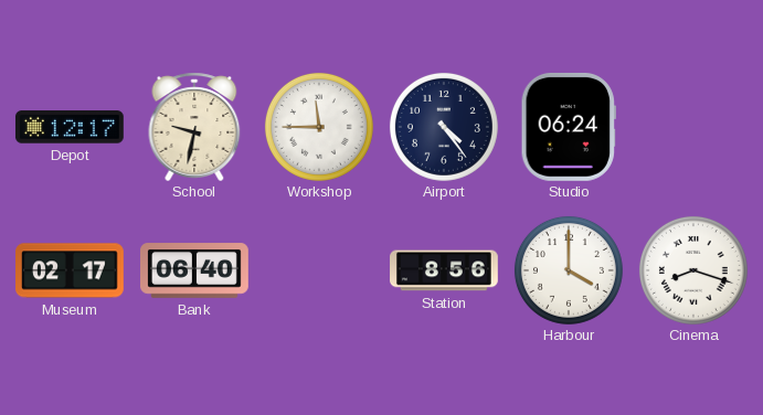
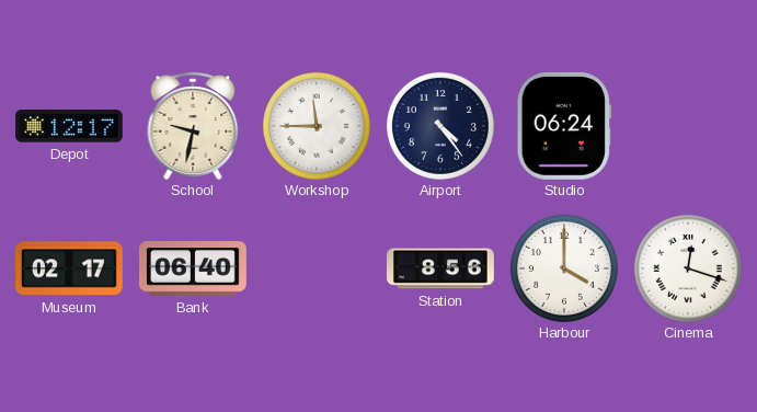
Cinema: 8:18 -> 12:18 (688, 268)
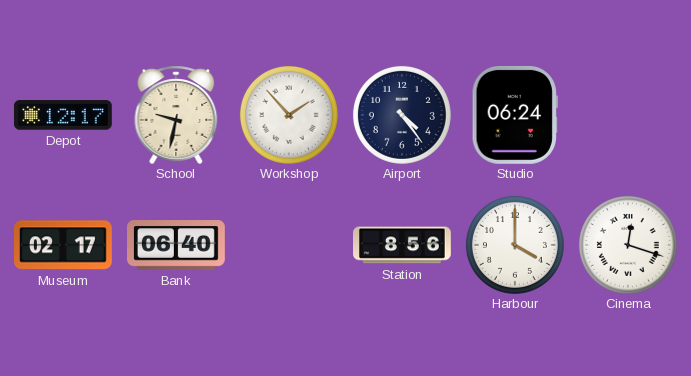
Workshop: 11:45 -> 1:53 (289, 115)
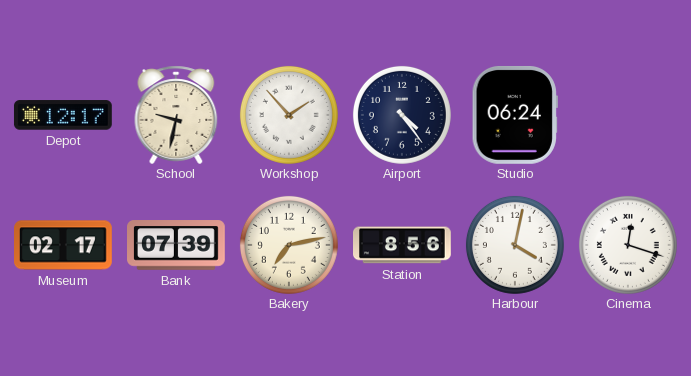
Bank: 06:40 -> 07:39 (177, 245)
Bakery: none -> 7:13 (289, 245)
Harbour: 4:00 -> 4:02 (515, 245)
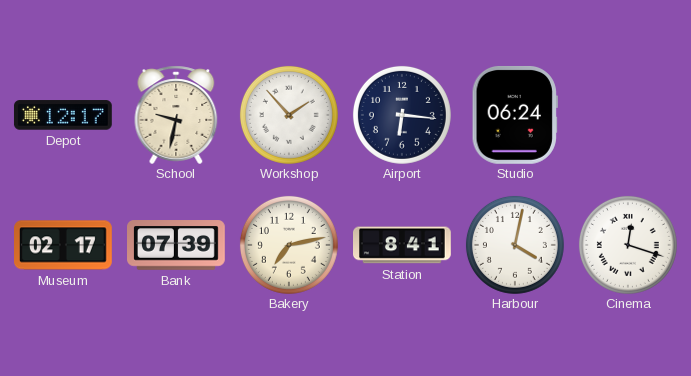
Airport: 4:24 -> 6:16 (402, 115)
Station: 8:56 -> 8:41 (403, 245)
